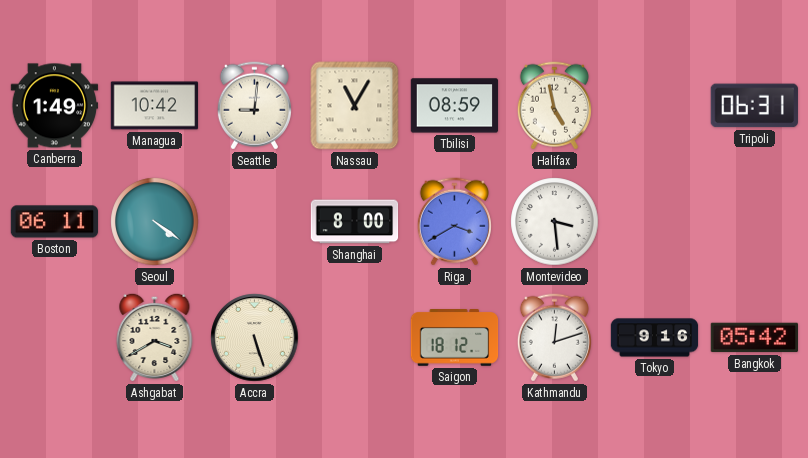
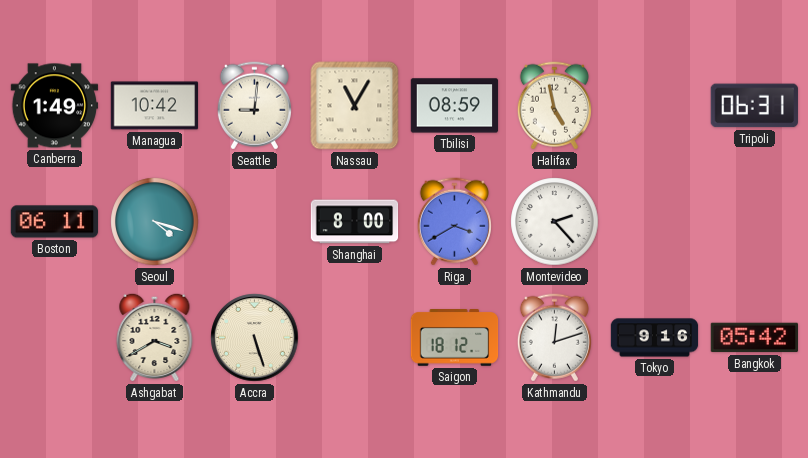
Seoul: 4:21 -> 4:18 (155, 222)
Montevideo: 3:29 -> 2:23 (555, 222)
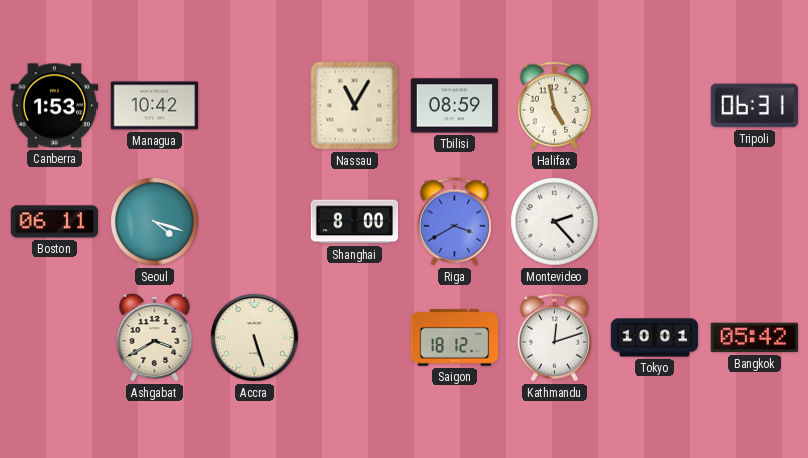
Canberra: 1:49 -> 1:53 (55, 106)
Seattle: 9:01 -> none (254, 106)
Tokyo: 9:16 -> 10:01 (655, 338)
